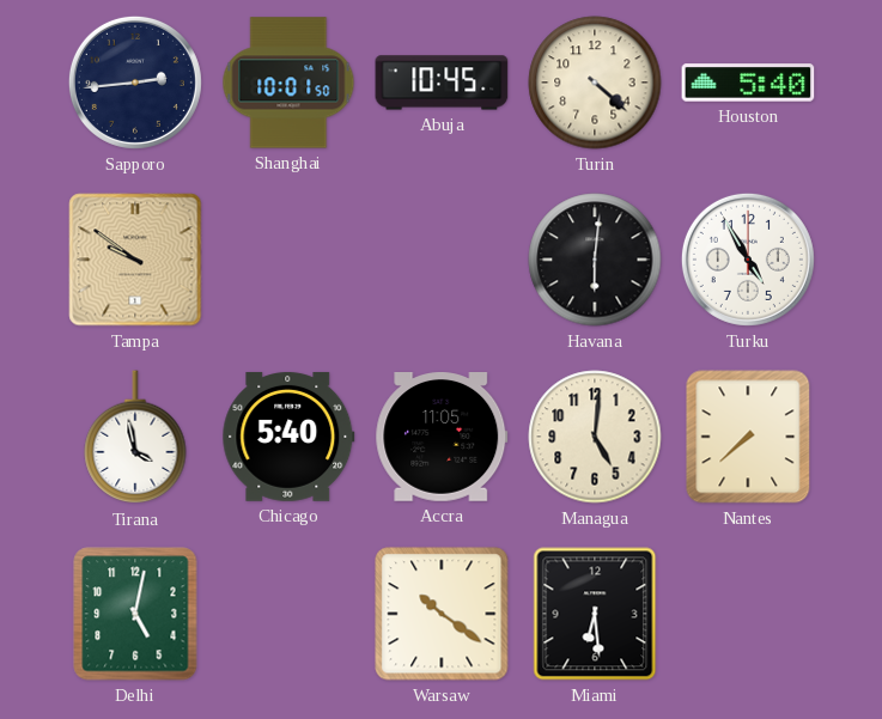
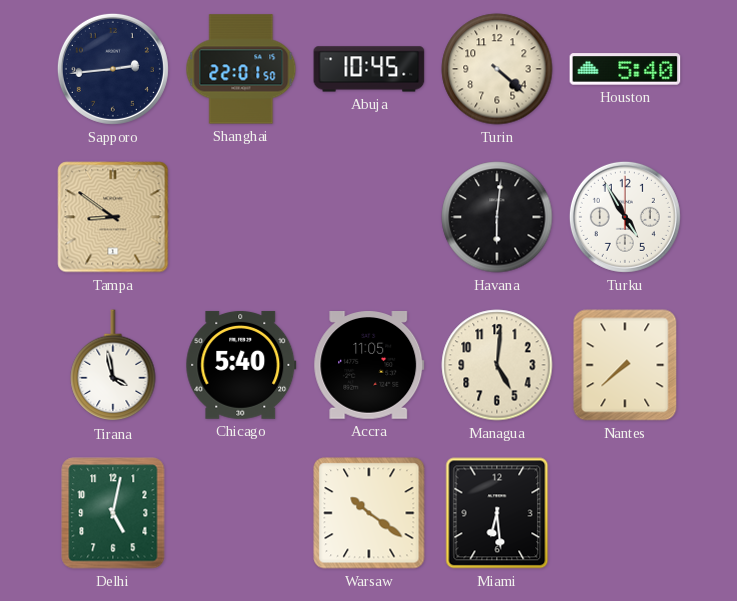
Shanghai: 10:01 -> 22:01 (241, 69)
Tampa: 9:51 -> 8:51 (113, 217)
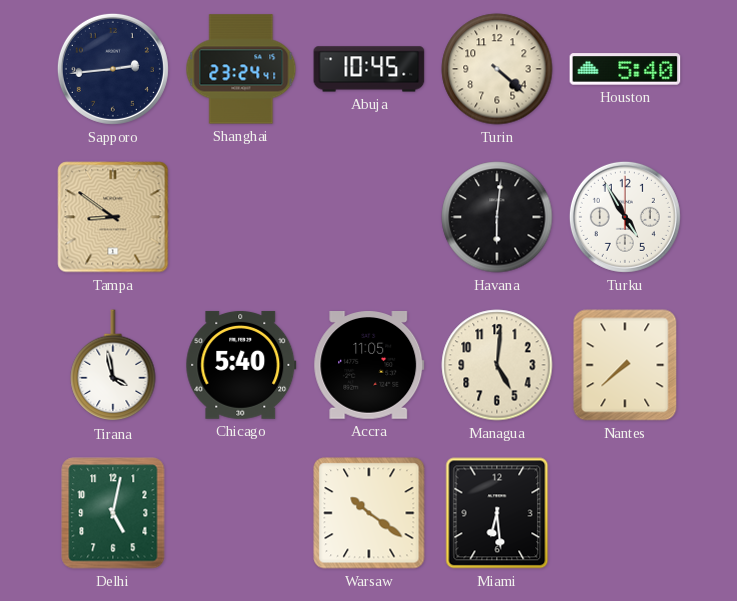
Shanghai: 22:01 -> 23:24 (241, 69)
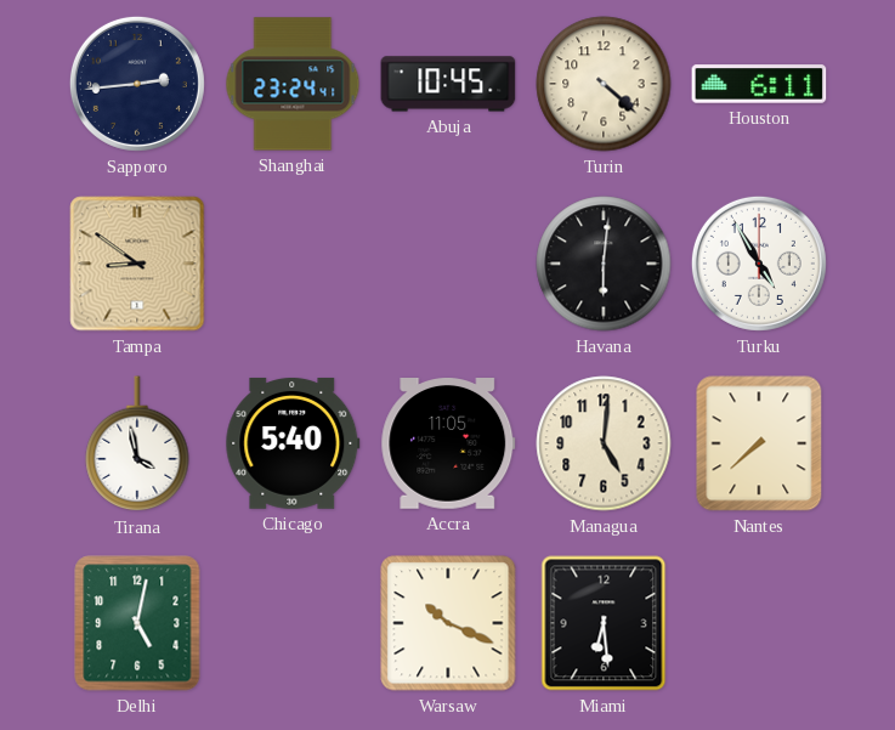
Houston: 5:40 -> 6:11 (759, 84)
Warsaw: 10:21 -> 10:19 (448, 623)
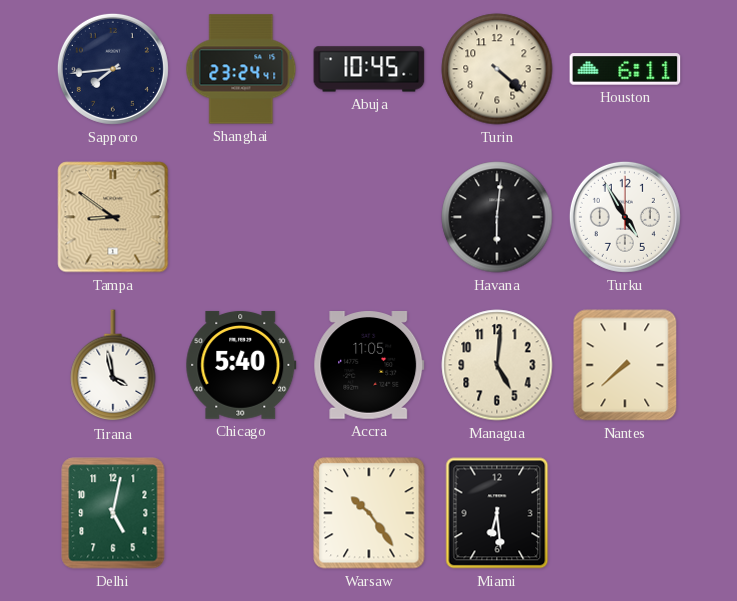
Sapporo: 2:44 -> 7:44 (113, 69)
Warsaw: 10:19 -> 10:24 (369, 513)
